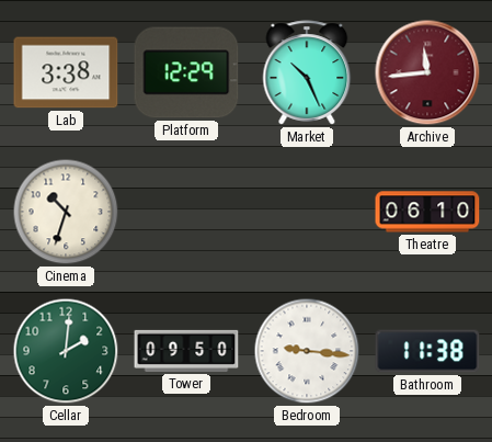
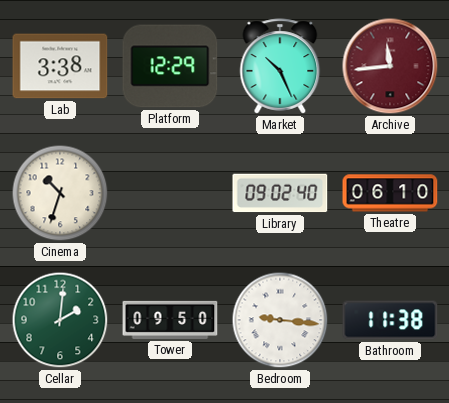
Library: none -> 09:02 (280, 193)
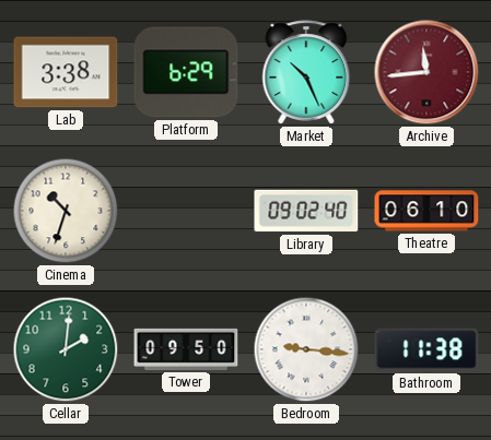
Platform: 12:29 -> 6:29 (186, 72)
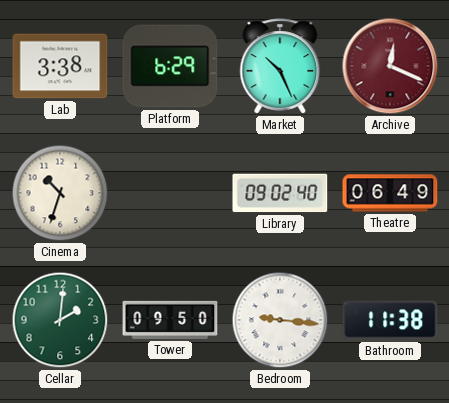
Archive: 11:44 -> 12:19 (390, 66)
Theatre: 06:10 -> 06:49 (390, 193)
